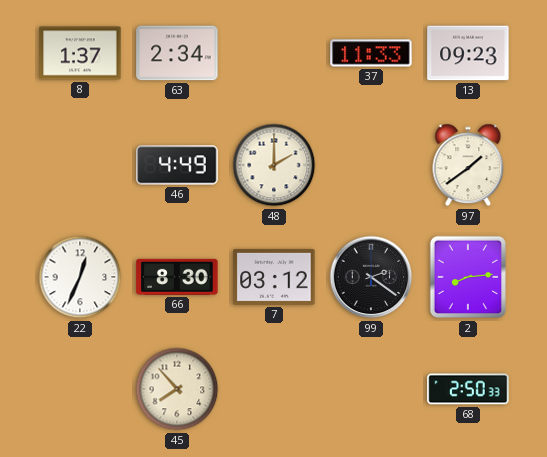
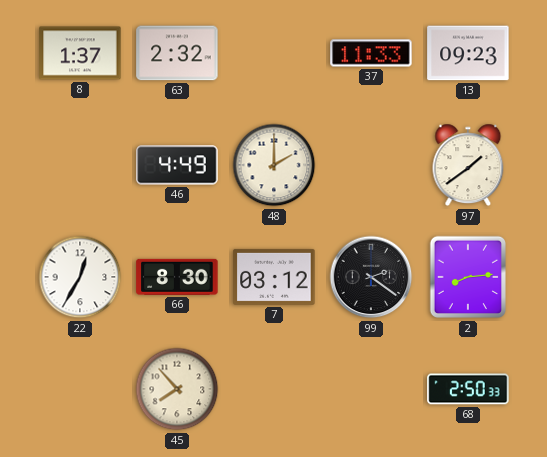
63: 2:34 -> 2:32 (177, 53)
22: 12:34 -> 12:35 (80, 277)
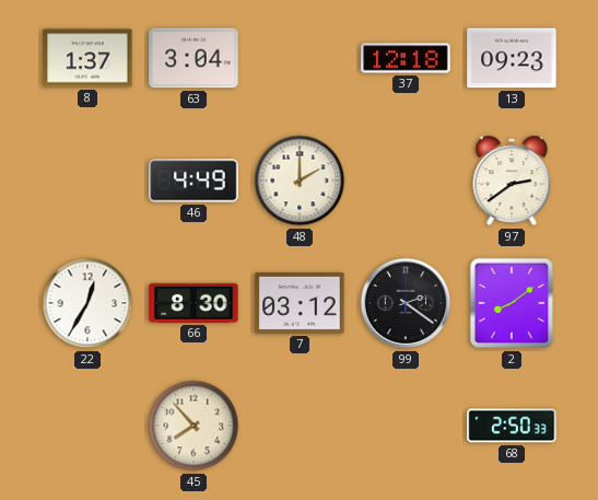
63: 2:32 -> 3:04 (194, 58)
37: 11:33 -> 12:18 (406, 58)
97: 1:39 -> 2:39 (512, 181)
2: 8:14 -> 8:09 (511, 303)
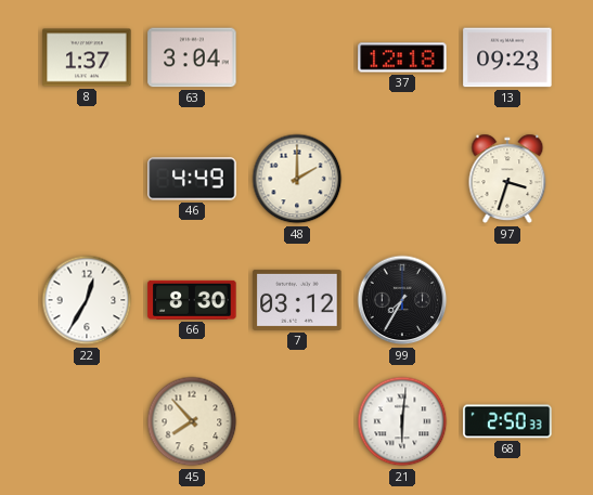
97: 2:39 -> 3:33 (507, 179)
99: 2:21 -> 7:35 (402, 300)
2: 8:09 -> none (511, 303)
21: none -> 6:01 (402, 421)
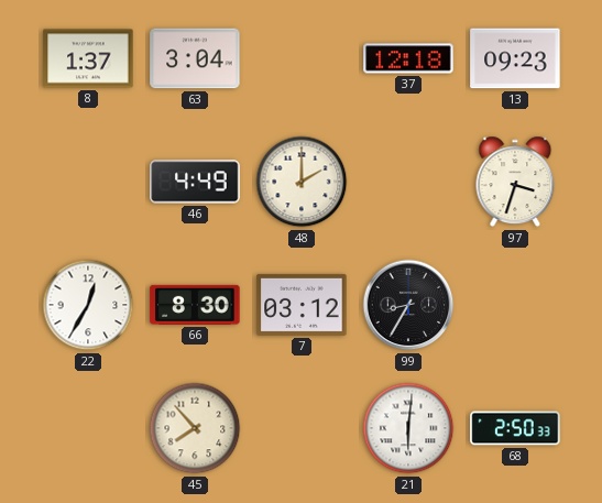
99: 7:35 -> 8:35 (408, 305)
